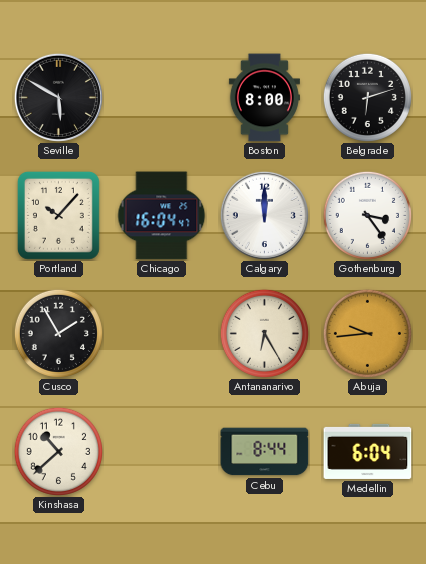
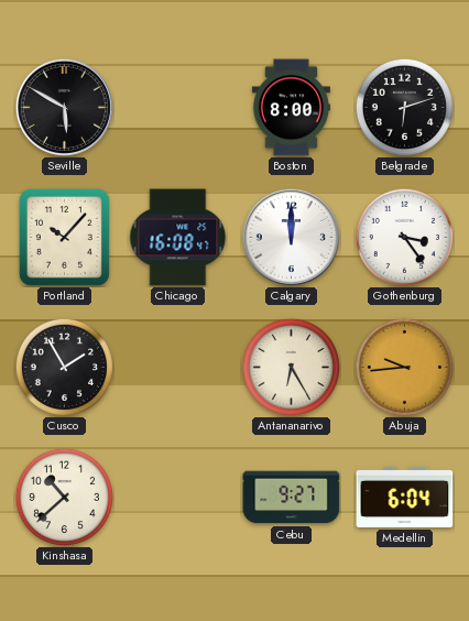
Chicago: 16:04 -> 16:08 (178, 238)
Cebu: 8:44 -> 9:27 (292, 498)
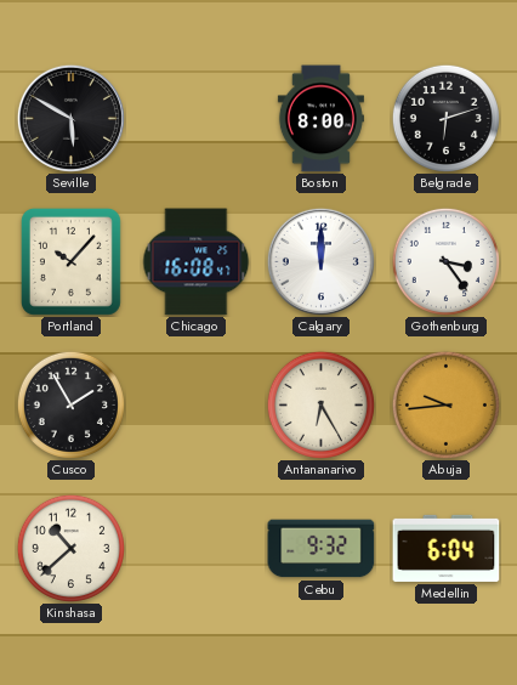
Cebu: 9:27 -> 9:32 (322, 549)
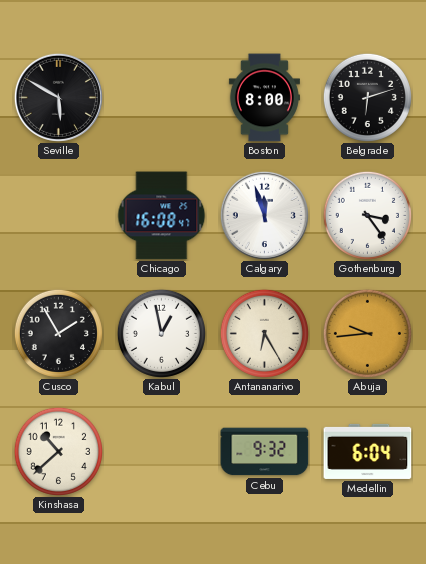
Portland: 10:07 -> none (70, 261)
Calgary: 12:00 -> 11:57 (264, 215)
Kabul: none -> 12:58 (161, 333)
